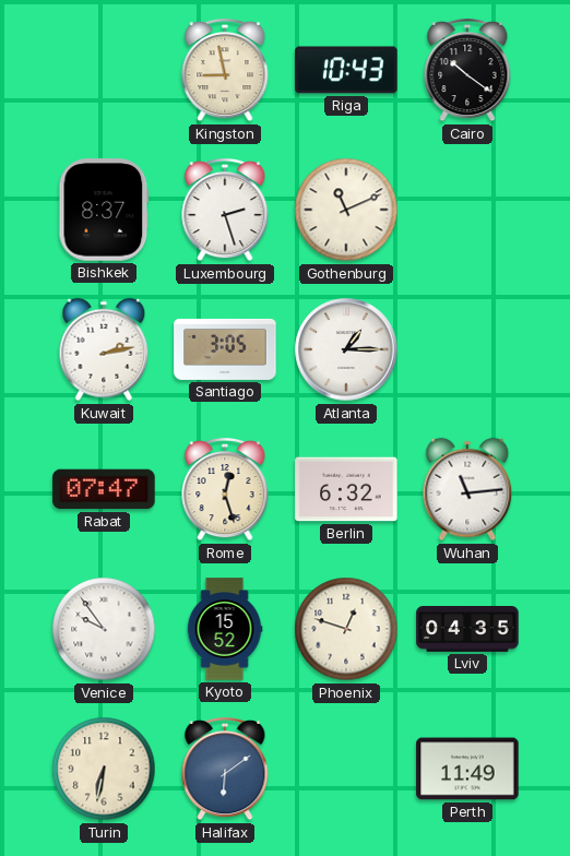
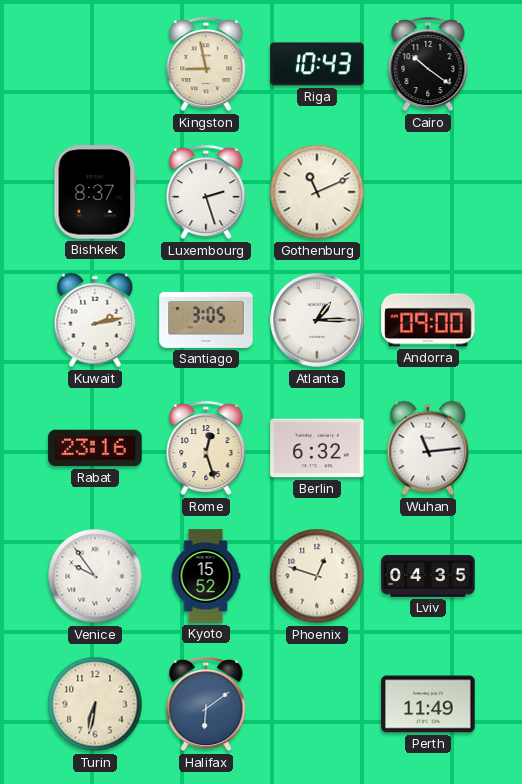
Andorra: none -> 09:00 (428, 320)
Rabat: 07:47 -> 23:16 (95, 448)
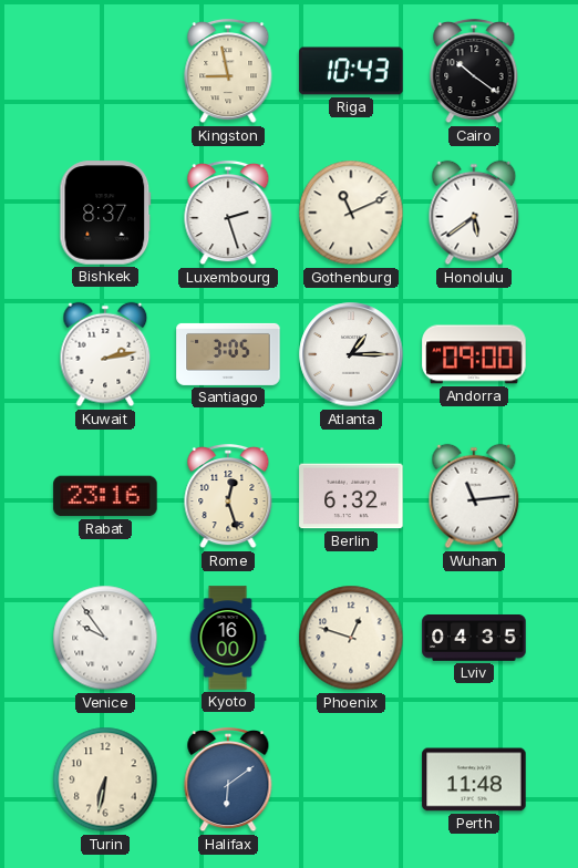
Honolulu: none -> 5:39 (474, 213)
Kyoto: 15:52 -> 16:00 (228, 638)
Perth: 11:49 -> 11:48 (474, 779)
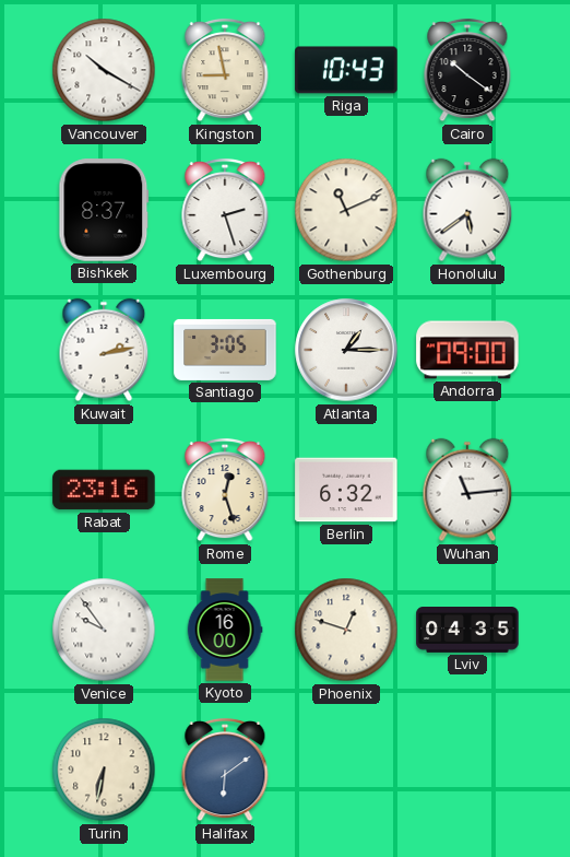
Vancouver: none -> 10:20 (104, 70)
Perth: 11:48 -> none (474, 779)
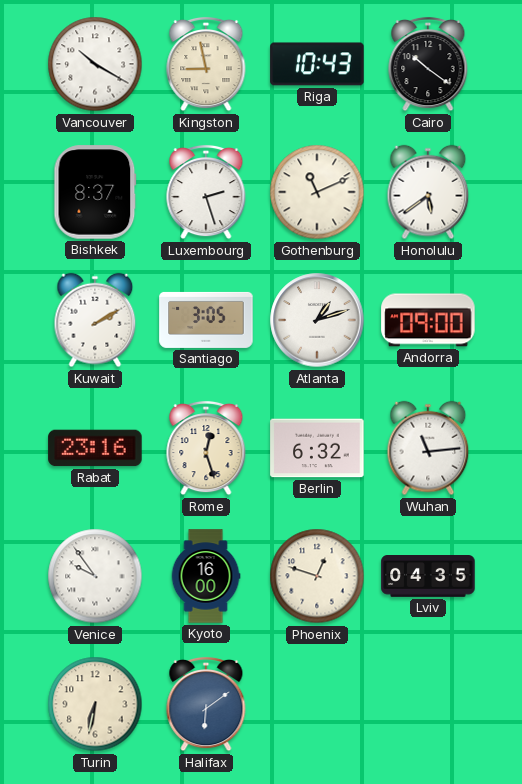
Kuwait: 2:13 -> 2:10 (95, 320)
Atlanta: 1:15 -> 1:12 (317, 320)
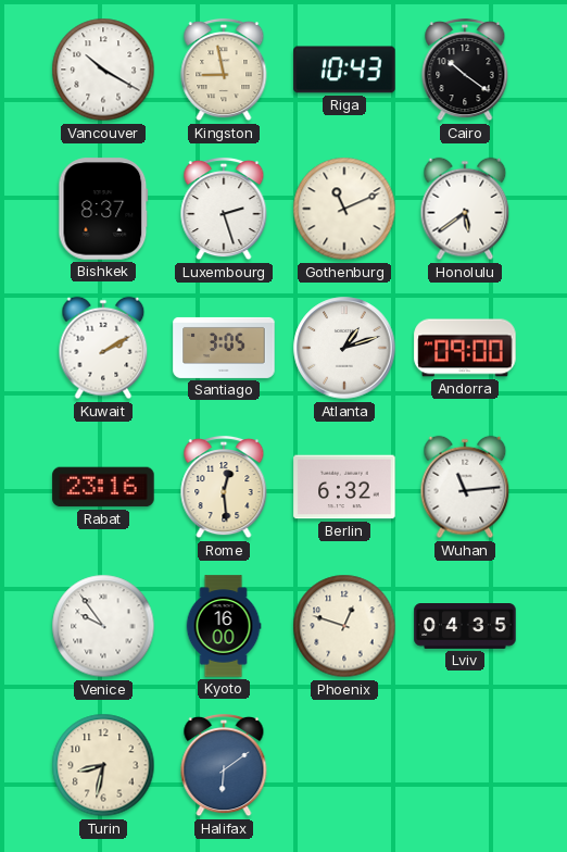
Rome: 12:27 -> 12:29 (224, 487)
Turin: 6:32 -> 8:32 (103, 765)
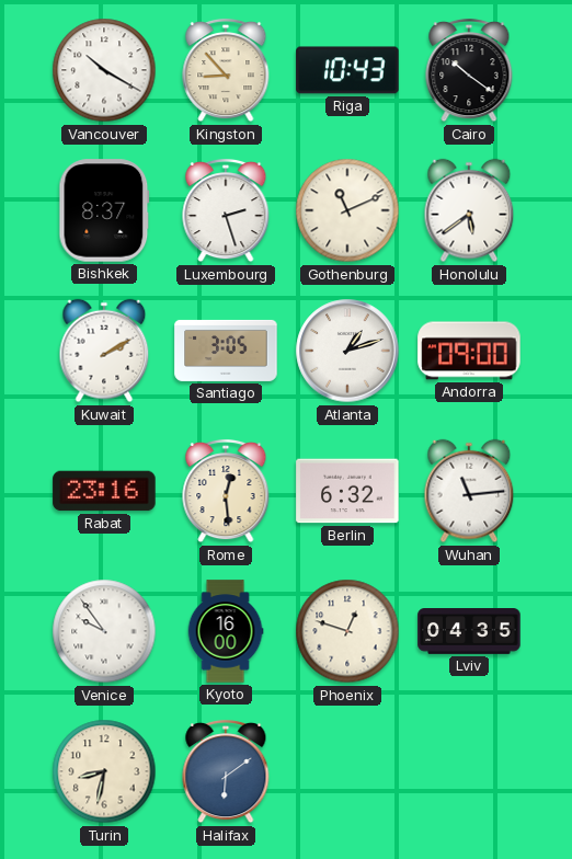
Kingston: 8:58 -> 8:53 (226, 70)
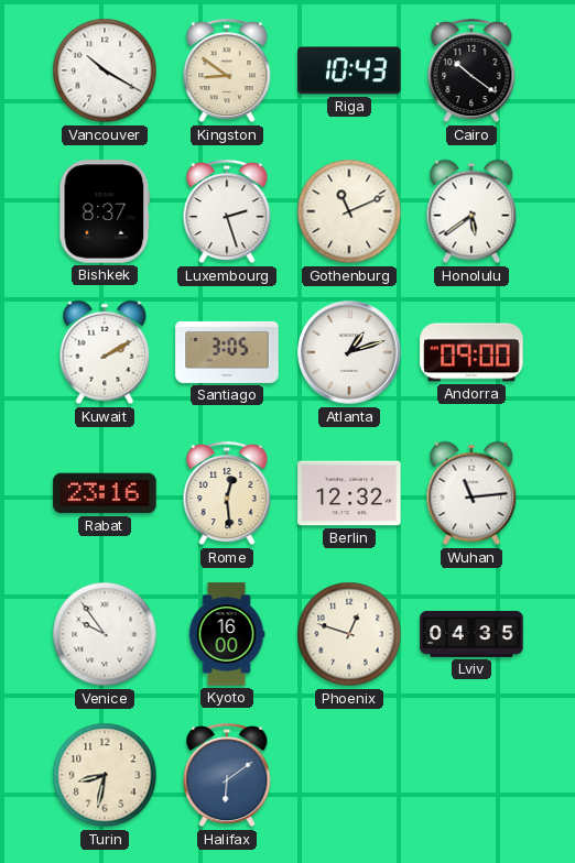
Kingston: 8:53 -> 8:51 (227, 70)
Berlin: 6:32 -> 12:32 (349, 493)
